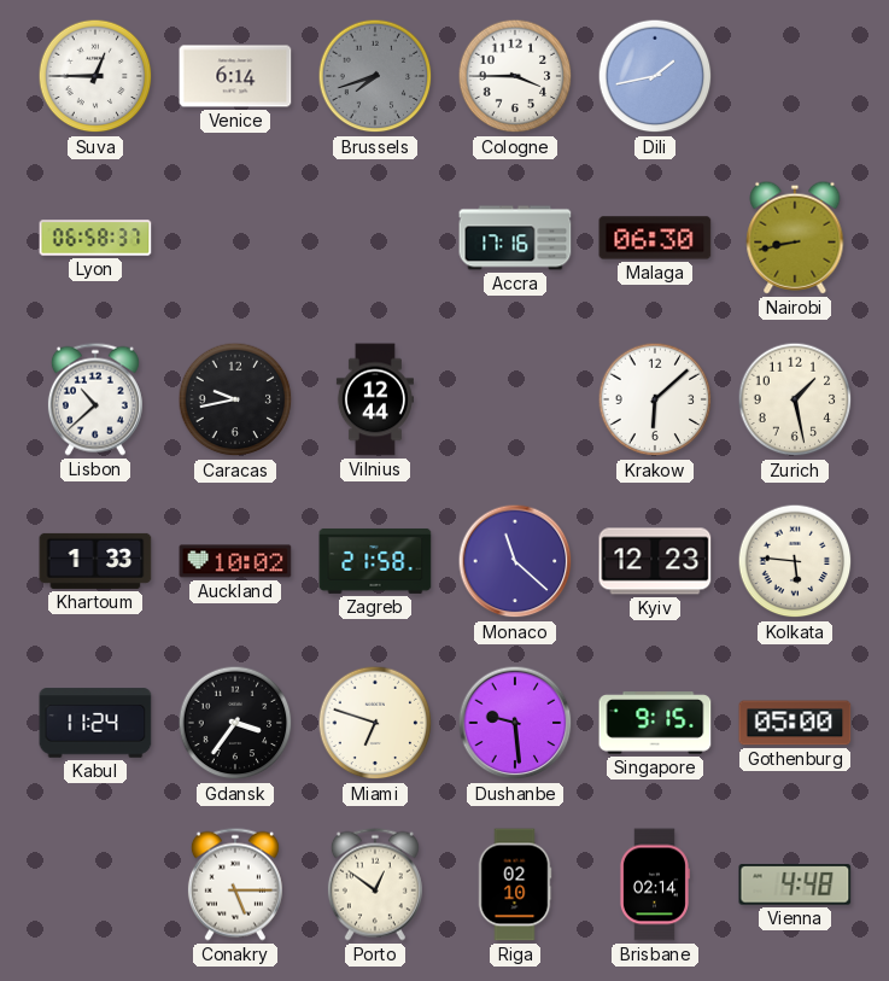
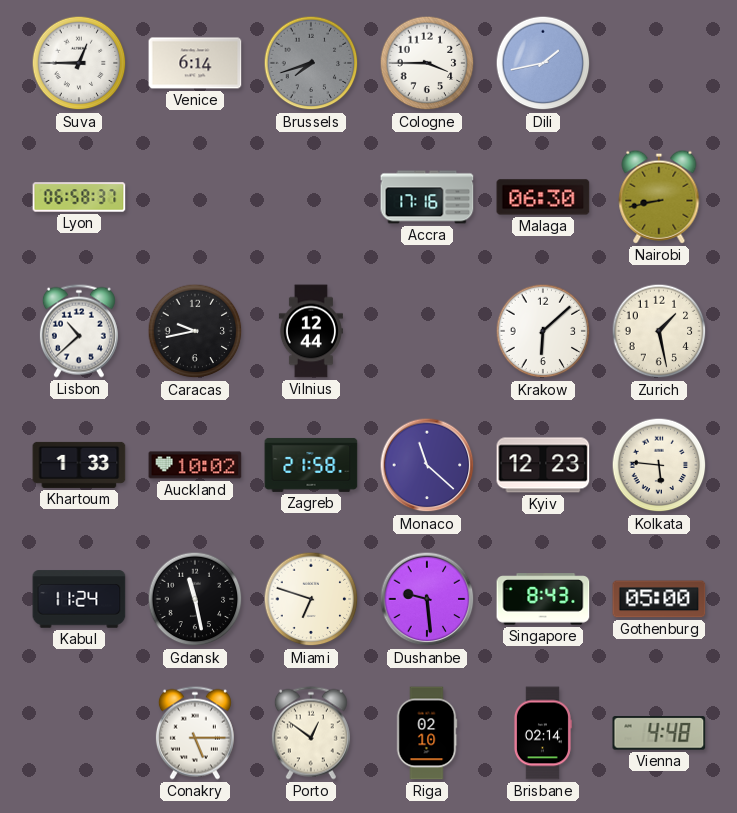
Gdansk: 3:36 -> 11:28 (195, 599)
Singapore: 9:15 -> 8:43 (543, 599)
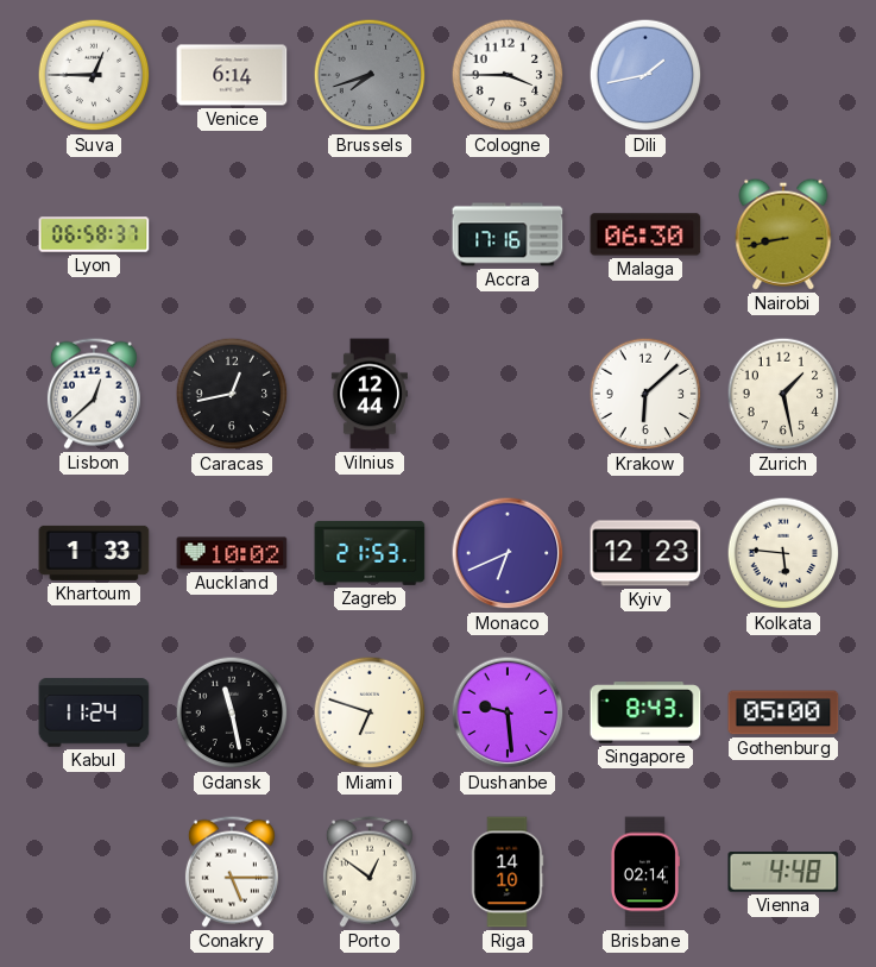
Lisbon: 10:38 -> 12:38 (94, 394)
Caracas: 9:43 -> 12:43 (232, 394)
Zagreb: 21:58 -> 21:53 (370, 553)
Monaco: 11:22 -> 6:41 (508, 553)
Riga: 02:10 -> 14:10 (508, 872)
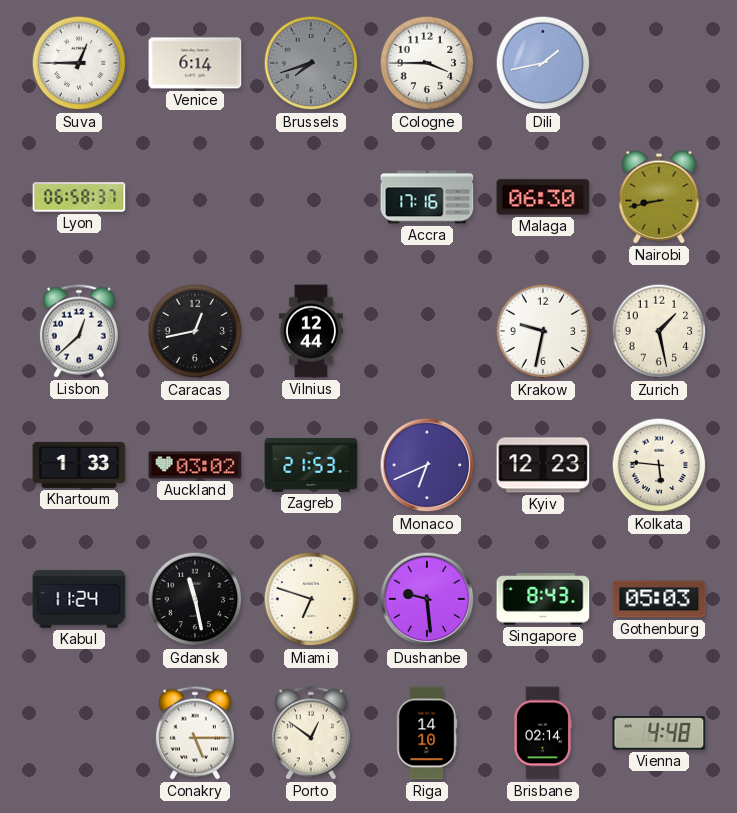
Krakow: 6:08 -> 9:32 (543, 331)
Auckland: 10:02 -> 03:02 (195, 465)
Gothenburg: 05:00 -> 05:03 (659, 599)
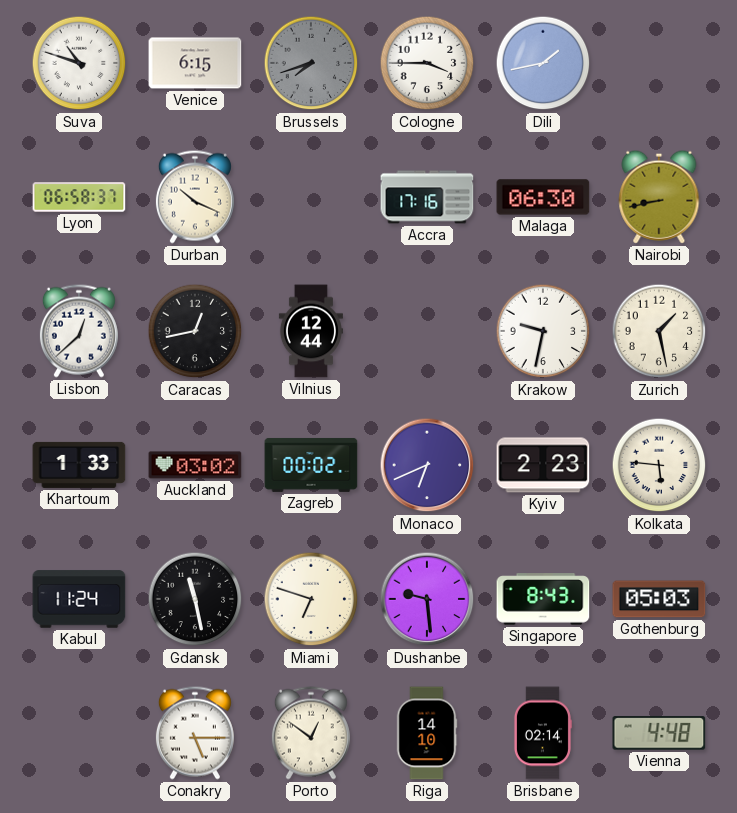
Suva: 12:45 -> 10:48 (79, 63)
Venice: 6:14 -> 6:15 (195, 63)
Durban: none -> 10:19 (195, 197)
Zagreb: 21:53 -> 00:02 (311, 465)
Kyiv: 12:23 -> 2:23 (543, 465)
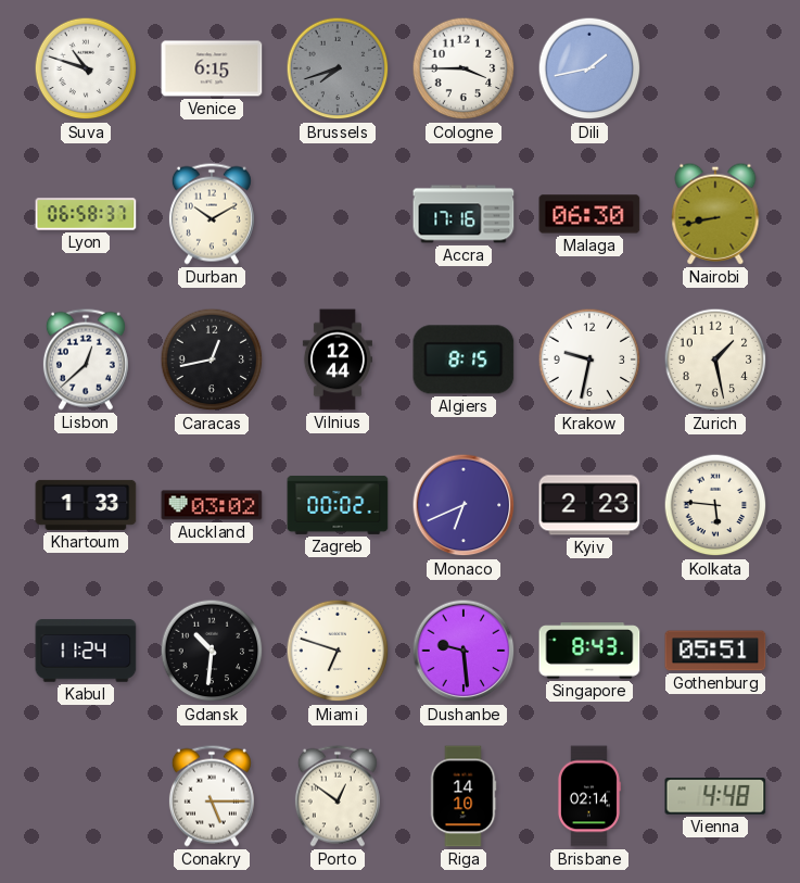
Durban: 10:19 -> 10:10 (212, 214)
Algiers: none -> 8:15 (464, 359)
Gdansk: 11:28 -> 10:31 (212, 651)
Gothenburg: 05:03 -> 05:51 (715, 651)
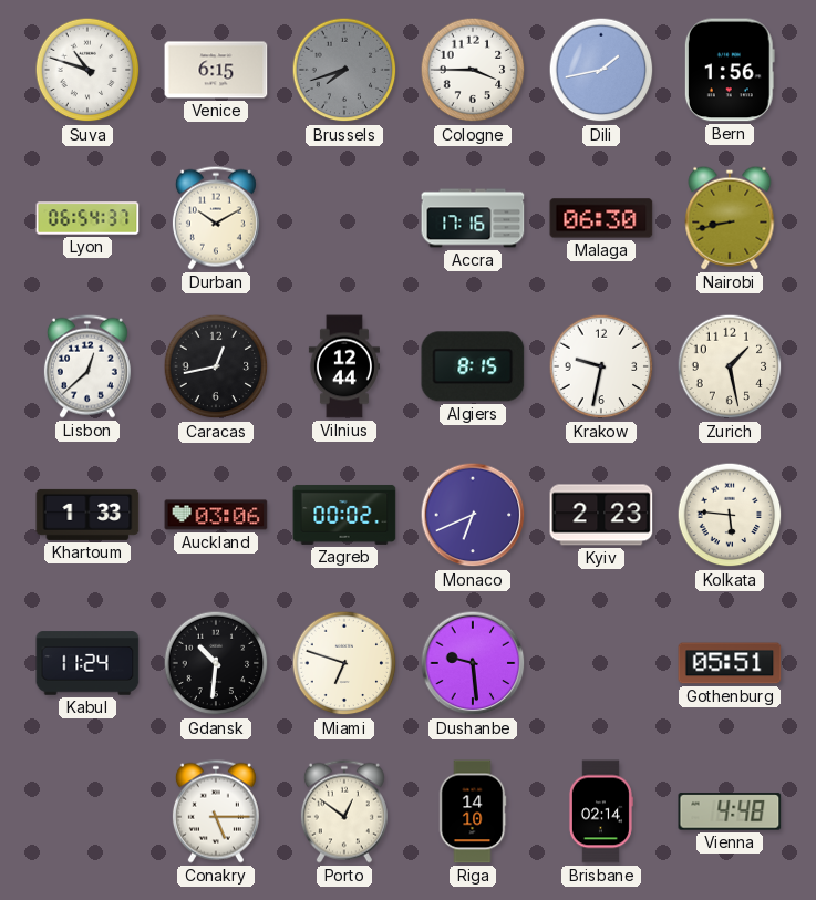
Bern: none -> 1:56 (730, 70)
Lyon: 06:58 -> 06:54 (87, 218)
Auckland: 03:02 -> 03:06 (216, 515)
Singapore: 8:43 -> none (589, 651)
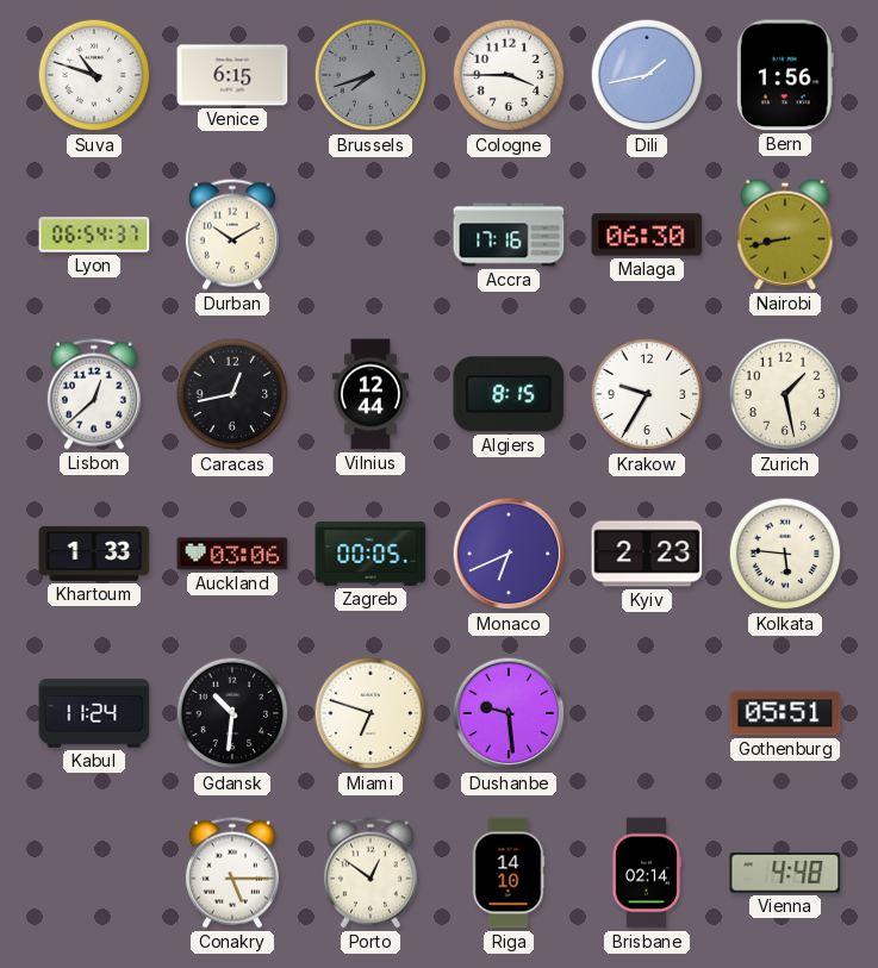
Krakow: 9:32 -> 9:35 (647, 394)
Zagreb: 00:02 -> 00:05 (370, 554)
